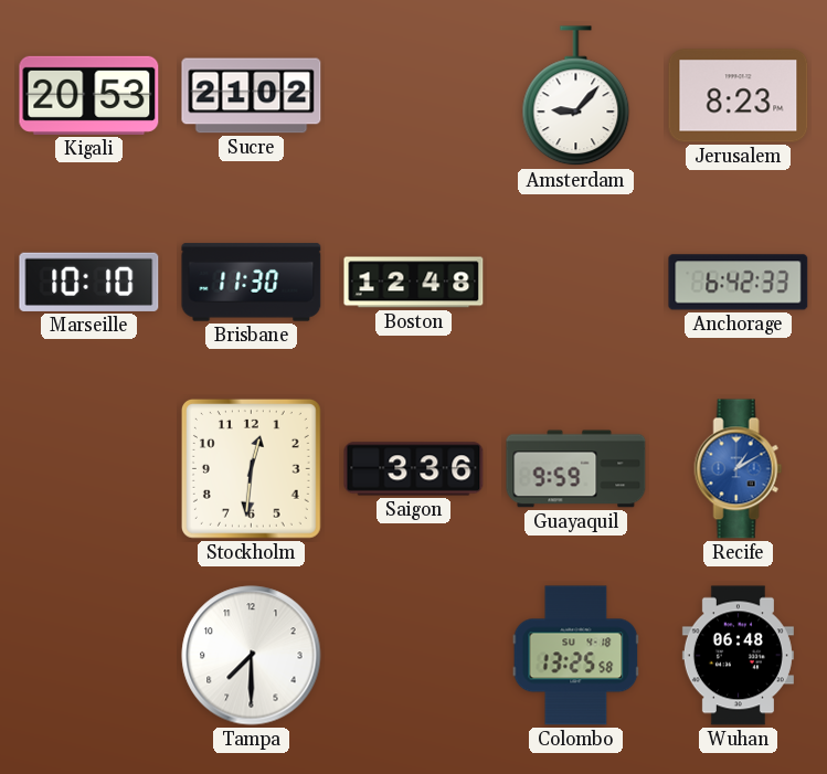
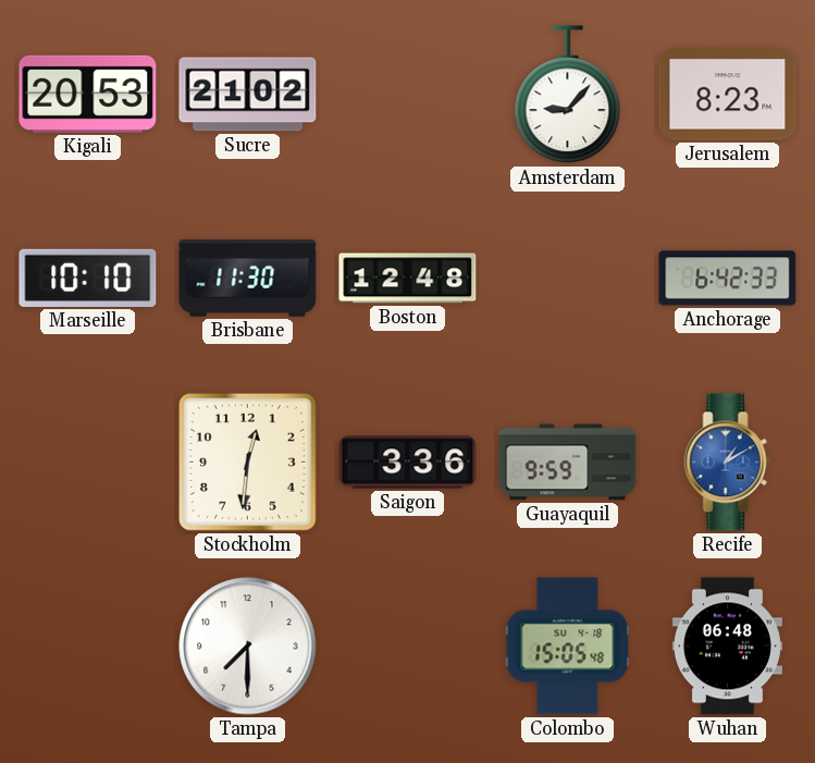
Colombo: 13:25 -> 15:05 (568, 647)
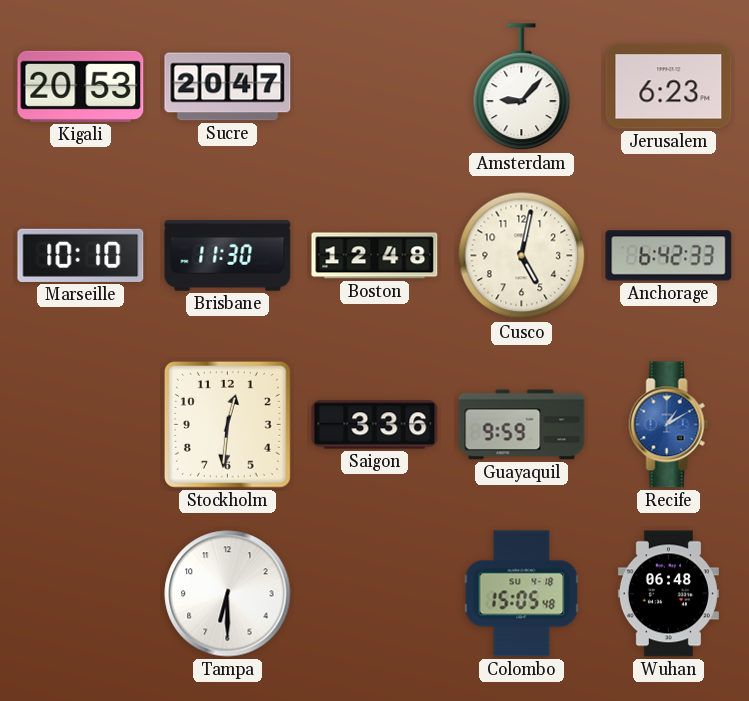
Sucre: 21:02 -> 20:47 (228, 87)
Jerusalem: 8:23 -> 6:23 (669, 87)
Cusco: none -> 5:02 (522, 256)
Tampa: 7:30 -> 6:30 (228, 594)
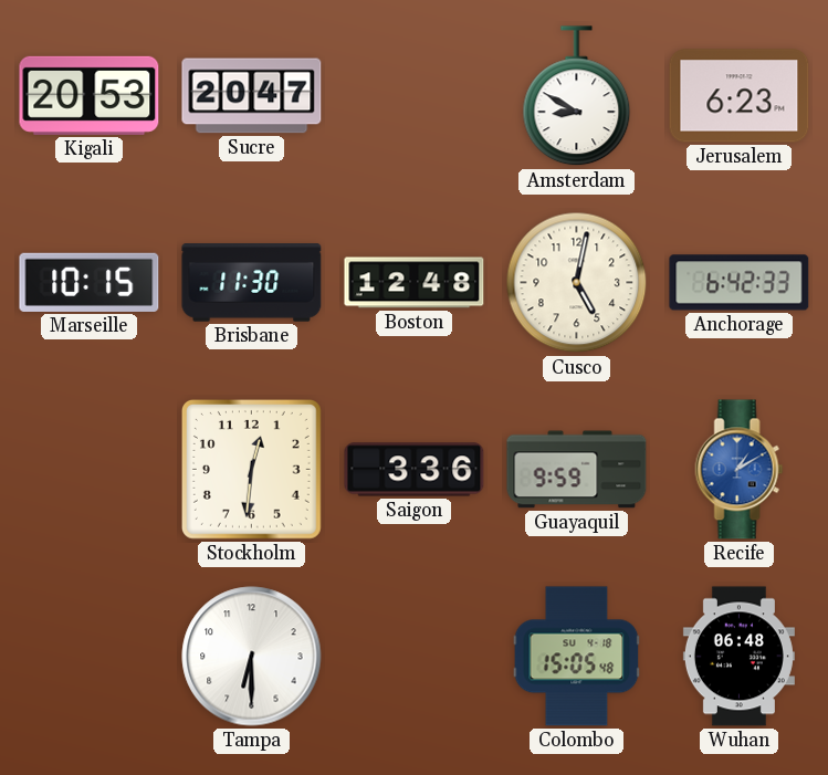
Amsterdam: 9:07 -> 8:50 (577, 96)
Marseille: 10:10 -> 10:15 (90, 282)
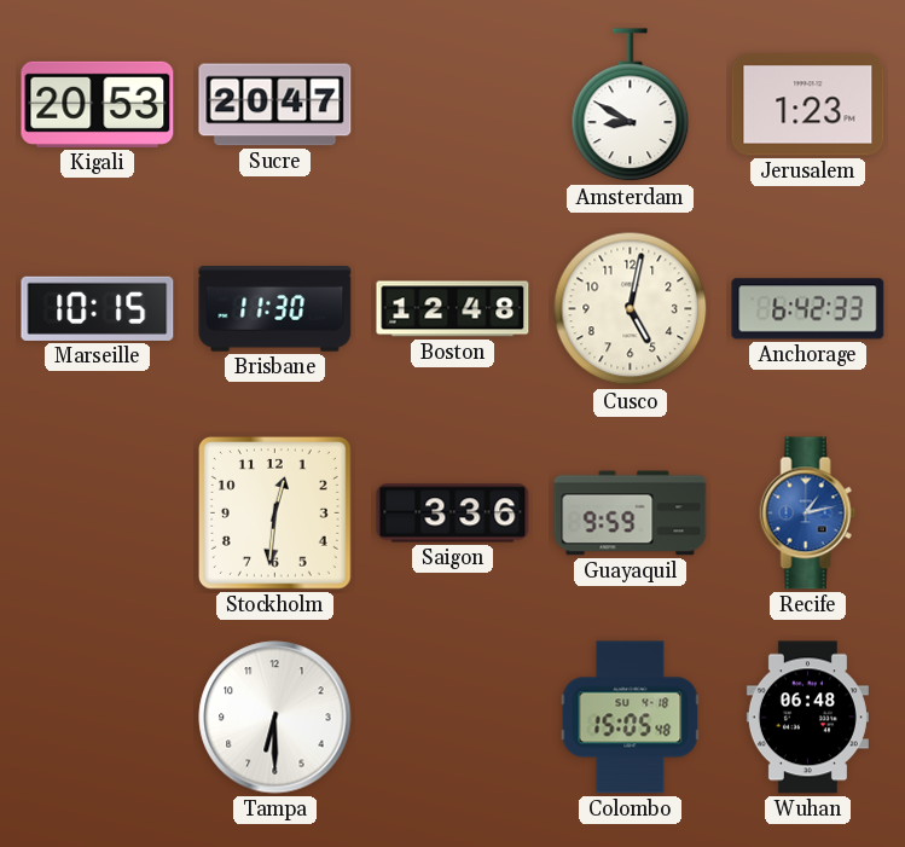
Jerusalem: 6:23 -> 1:23 (808, 105)
Recife: 1:10 -> 1:13 (808, 514)
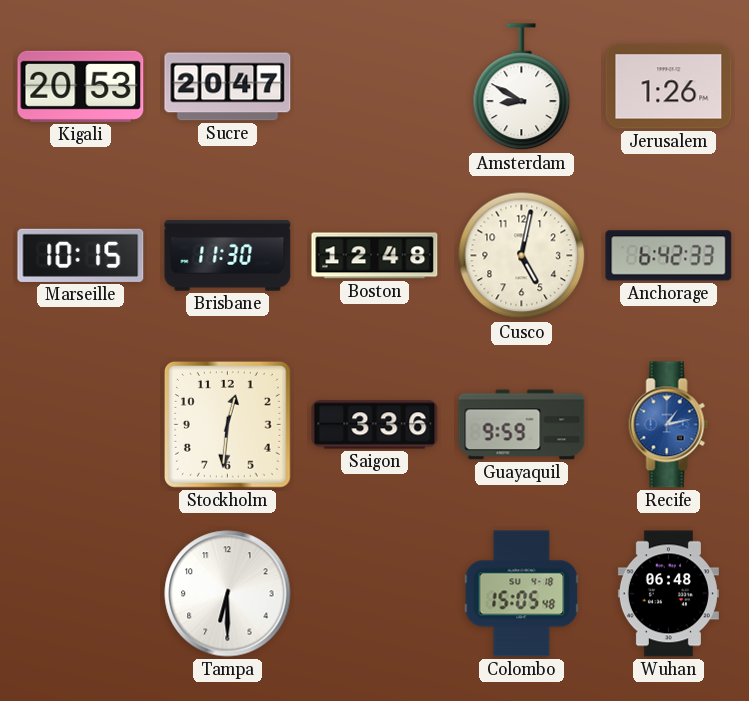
Jerusalem: 1:23 -> 1:26 (669, 87)
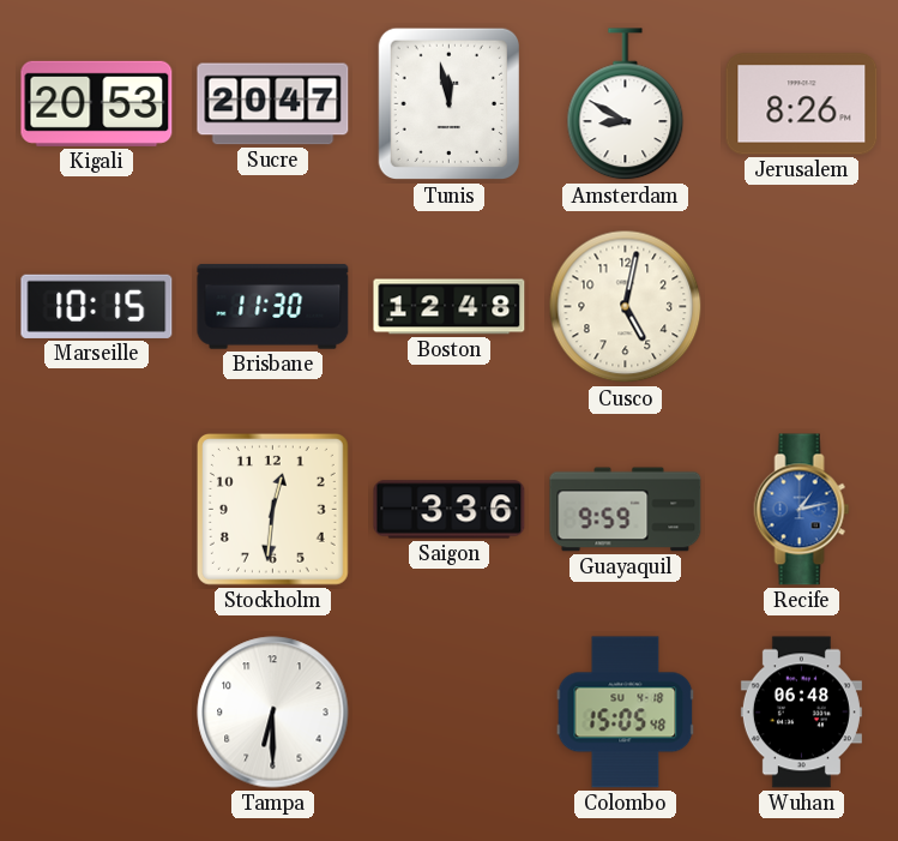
Tunis: none -> 11:58 (448, 104)
Jerusalem: 1:26 -> 8:26 (802, 104)
Anchorage: 6:42 -> none (669, 256)
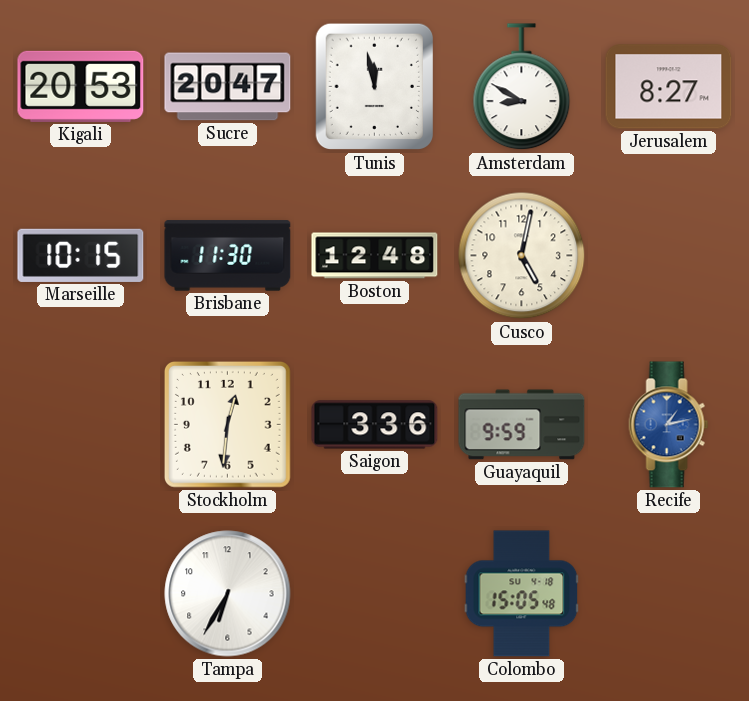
Jerusalem: 8:26 -> 8:27 (669, 87)
Tampa: 6:30 -> 6:35 (228, 594)
Wuhan: 06:48 -> none (801, 713)
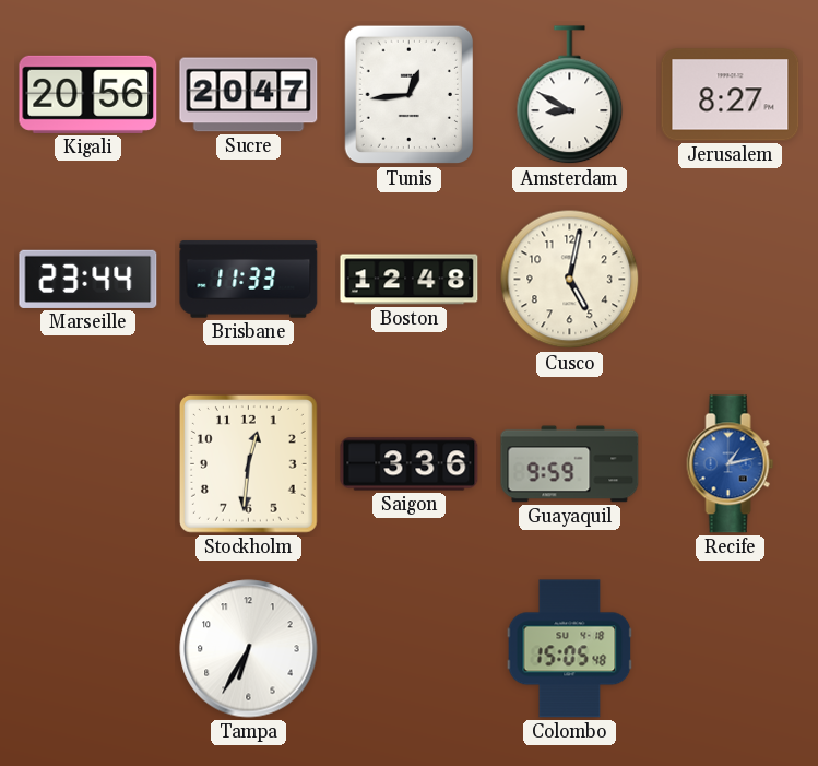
Kigali: 20:53 -> 20:56 (88, 94)
Tunis: 11:58 -> 12:44 (408, 95)
Marseille: 10:15 -> 23:44 (88, 279)
Brisbane: 11:30 -> 11:33 (249, 280)
